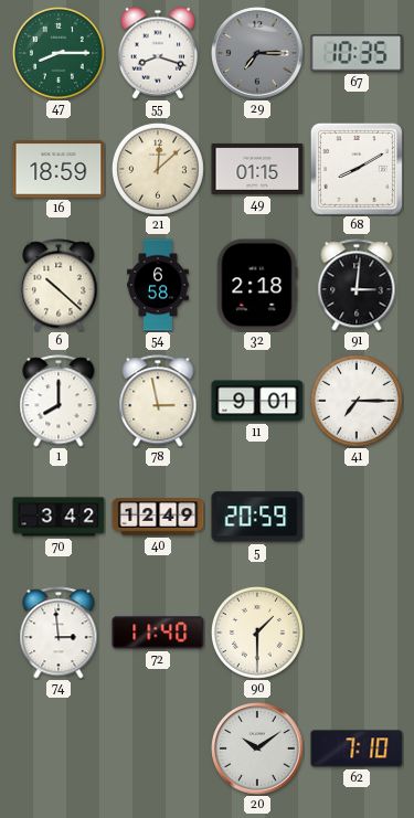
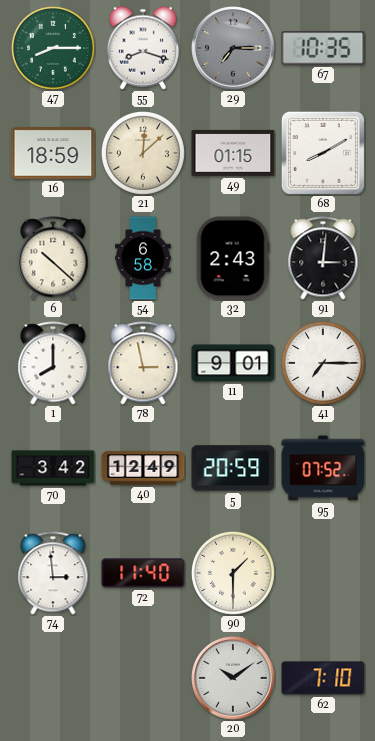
32: 2:18 -> 2:43 (233, 258)
95: none -> 07:52 (323, 468)
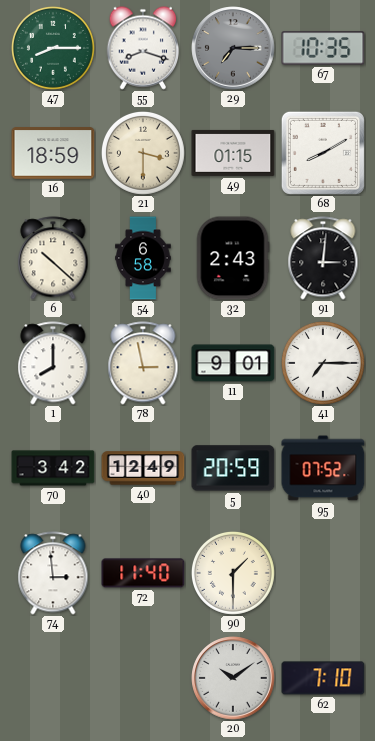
21: 12:08 -> 3:30 (143, 153)
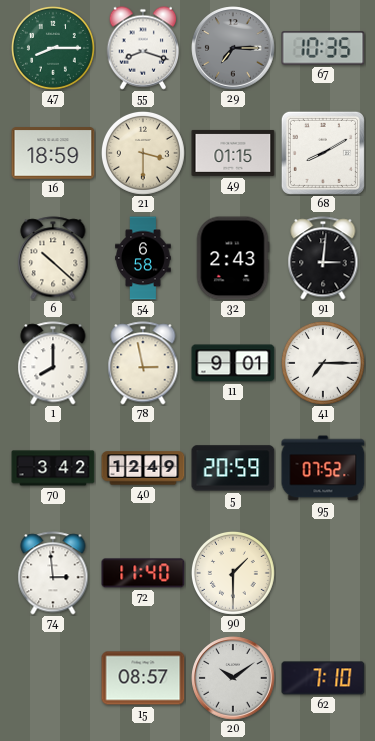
15: none -> 08:57 (143, 678)
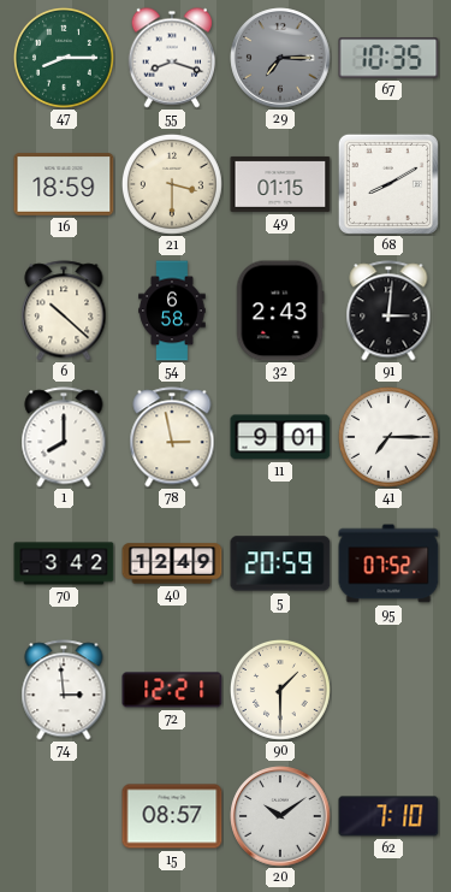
72: 11:40 -> 12:21 (172, 690)
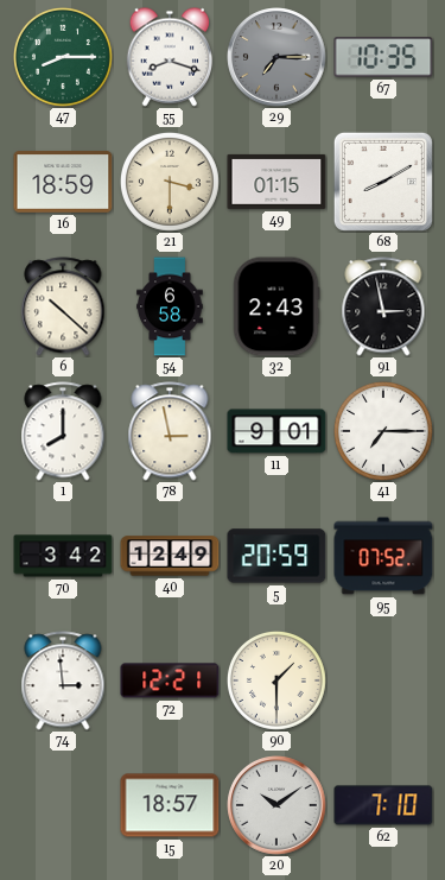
91: 3:01 -> 2:58 (383, 306)
15: 08:57 -> 18:57 (170, 805)
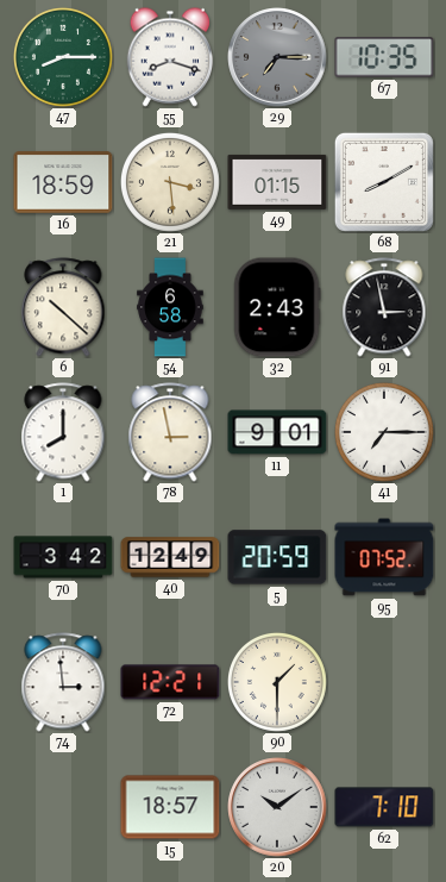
21: 3:30 -> 3:29 (170, 182)
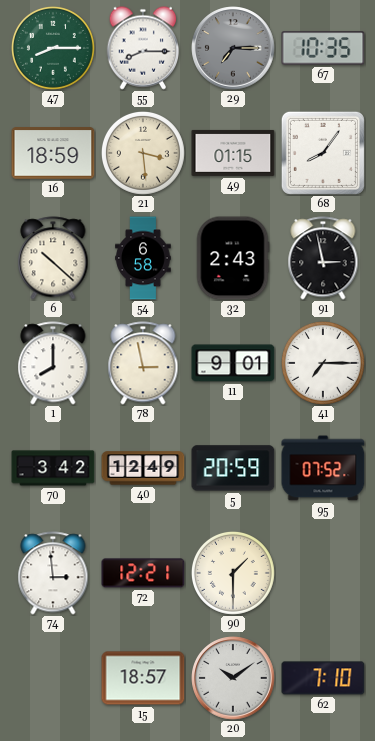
55: 8:18 -> 8:15 (142, 48)
68: 8:10 -> 8:06 (323, 153)
